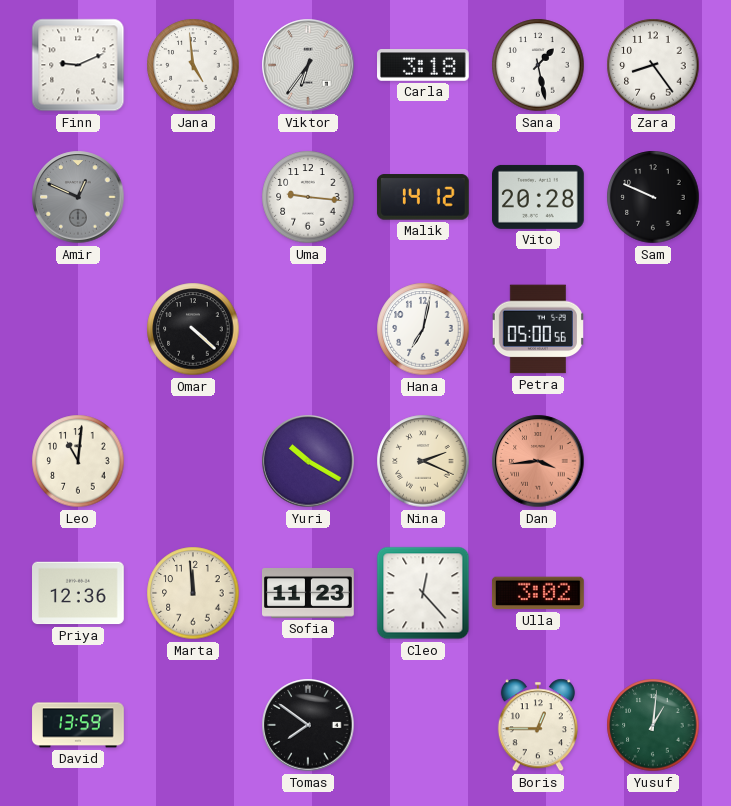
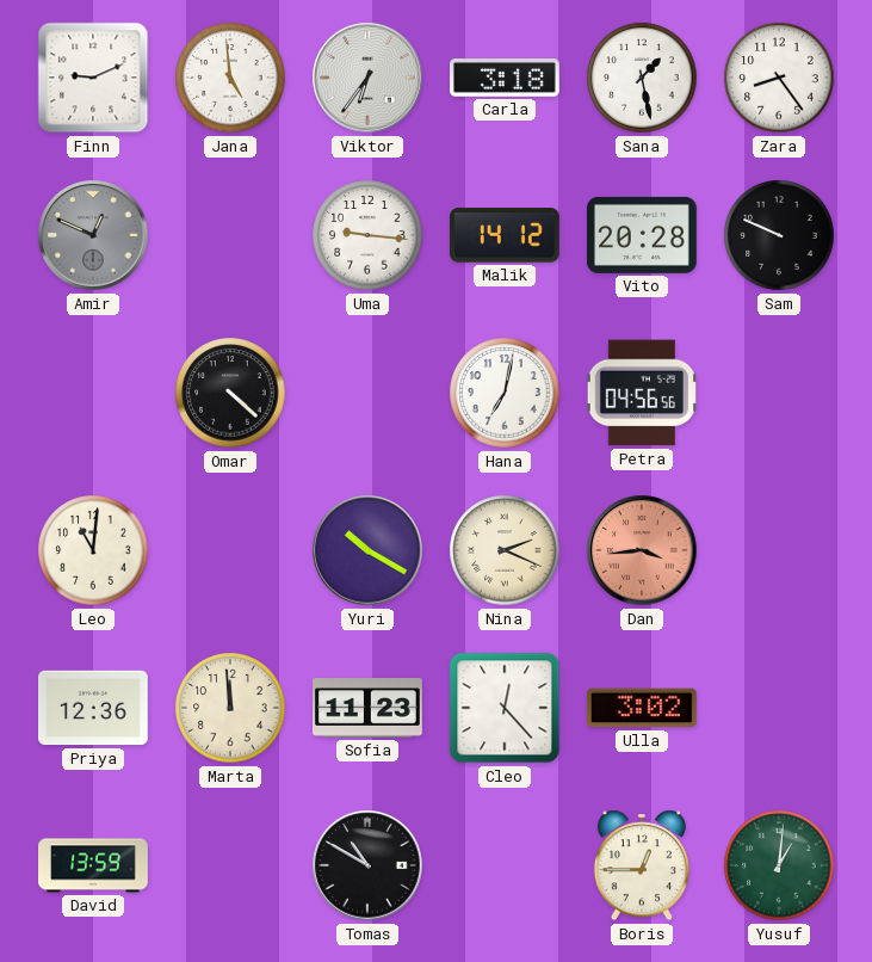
Petra: 05:00 -> 04:56 (642, 393)
Tomas: 7:51 -> 10:50 (367, 865)
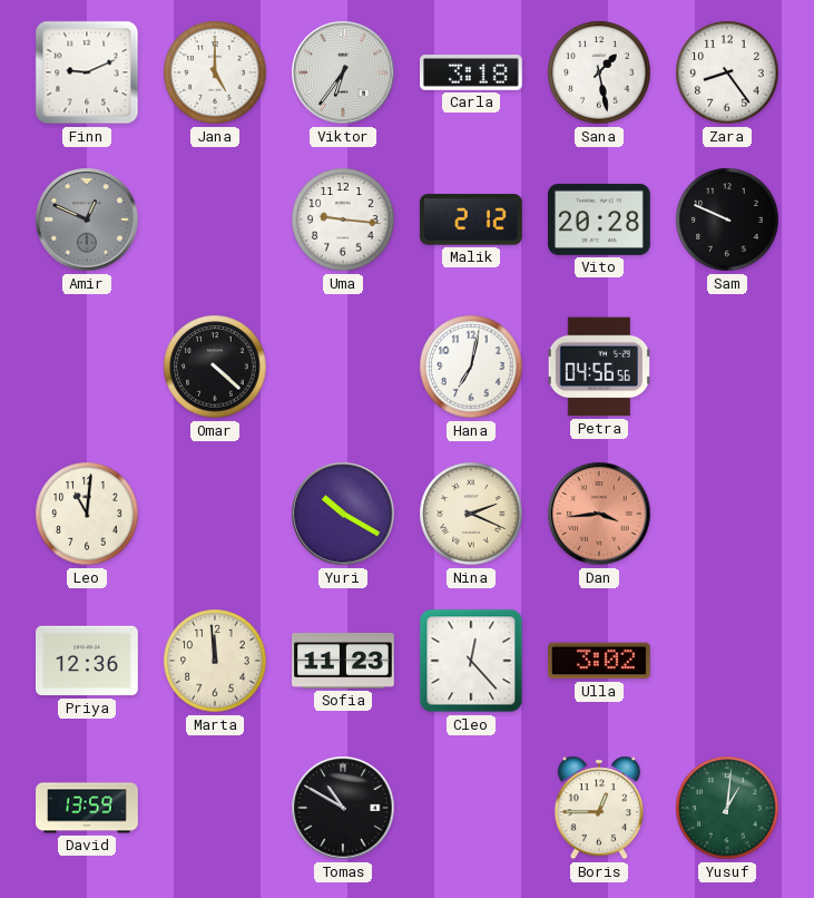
Jana: 4:59 -> 5:00 (215, 72)
Malik: 14:12 -> 2:12 (471, 219)
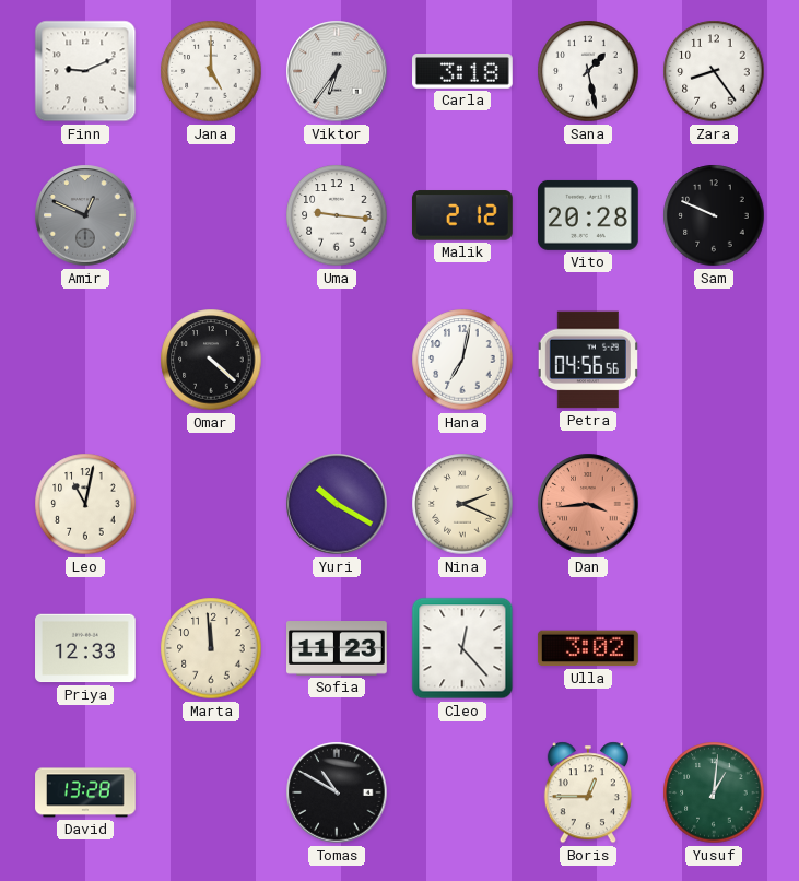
Leo: 11:01 -> 11:02 (85, 504)
Priya: 12:36 -> 12:33 (86, 648)
David: 13:59 -> 13:28 (85, 792)
